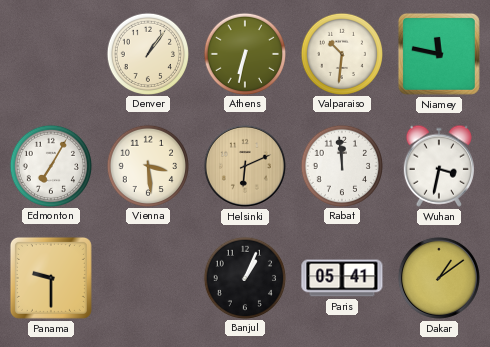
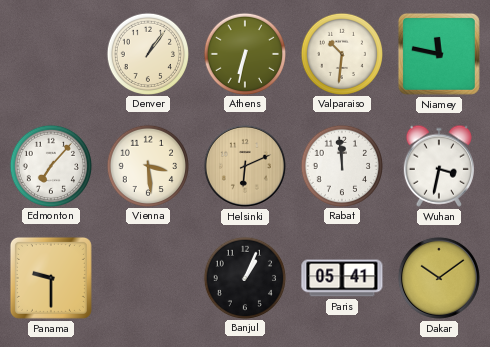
Edmonton: 7:05 -> 7:07 (50, 165)
Dakar: 1:09 -> 10:09 (439, 278)
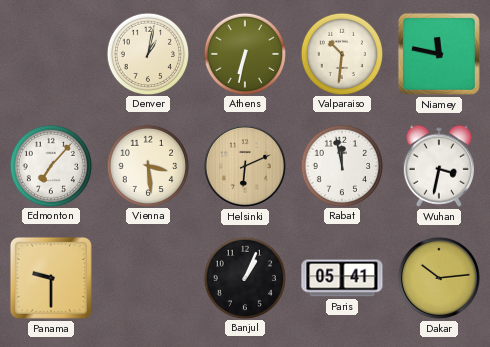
Denver: 1:06 -> 1:02 (147, 53)
Rabat: 11:59 -> 11:58 (341, 165)
Dakar: 10:09 -> 10:14 (439, 278)
